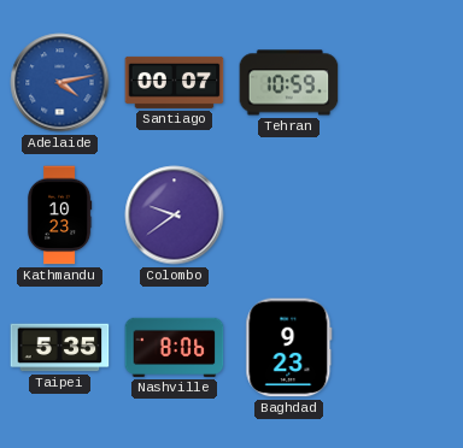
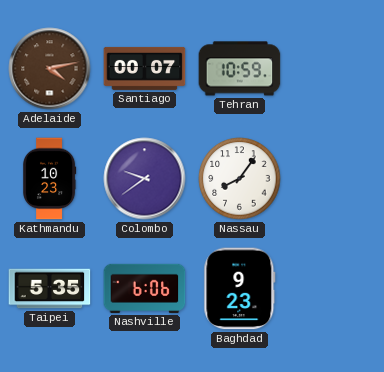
Adelaide dial: blue -> brown (50, 69)
Nassau: none -> 8:06 (240, 179)
Nashville: 8:06 -> 6:06 (145, 288)
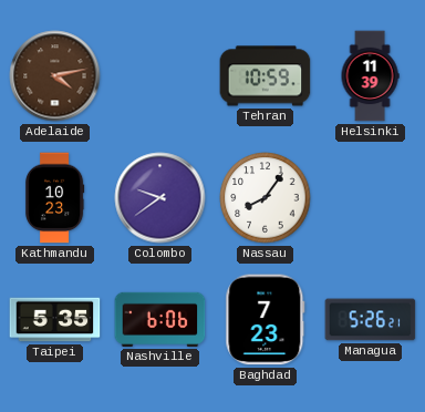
Santiago: 00:07 -> none (145, 68)
Helsinki: none -> 11:39 (370, 76)
Baghdad: 9:23 -> 7:23 (266, 320)
Managua: none -> 5:26 (371, 320)
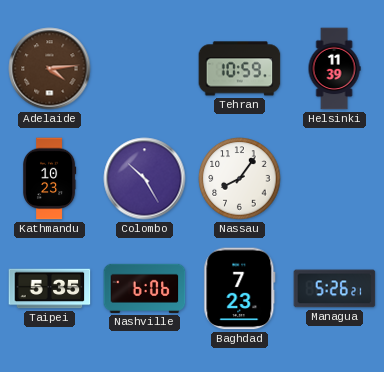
Adelaide: 4:13 -> 4:14 (50, 69)
Colombo: 9:39 -> 10:25 (145, 179)
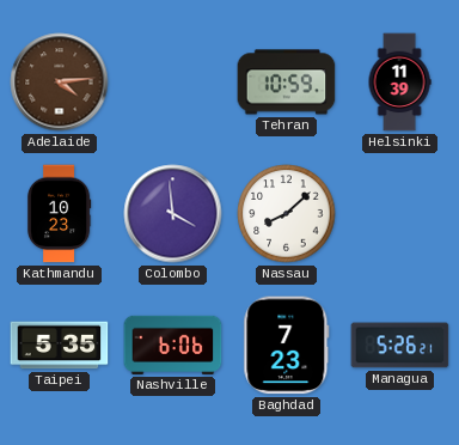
Colombo: 10:25 -> 3:59 (173, 214)
Nassau: 8:06 -> 8:08 (287, 214)
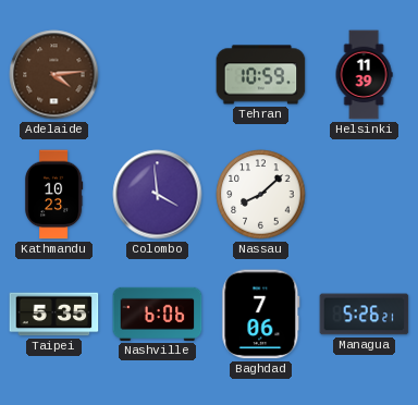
Baghdad: 7:23 -> 7:06 (261, 315)
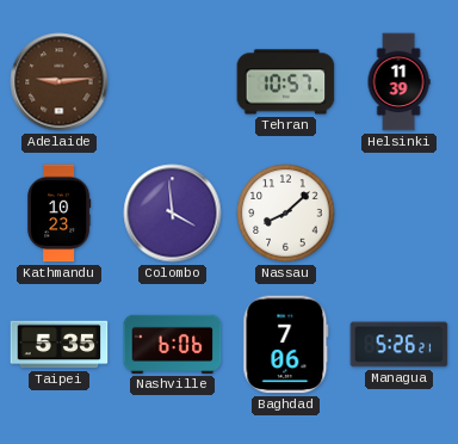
Adelaide: 4:14 -> 9:14 (60, 82)
Tehran: 10:59 -> 10:57 (286, 82)
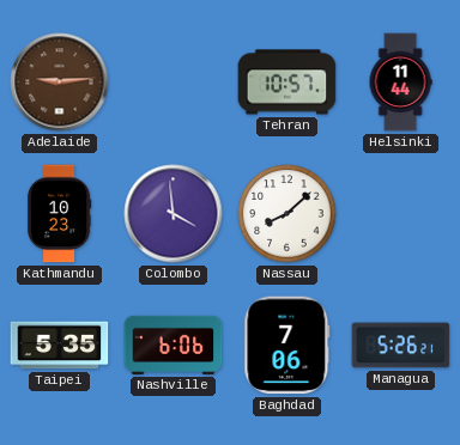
Helsinki: 11:39 -> 11:44 (400, 83)
